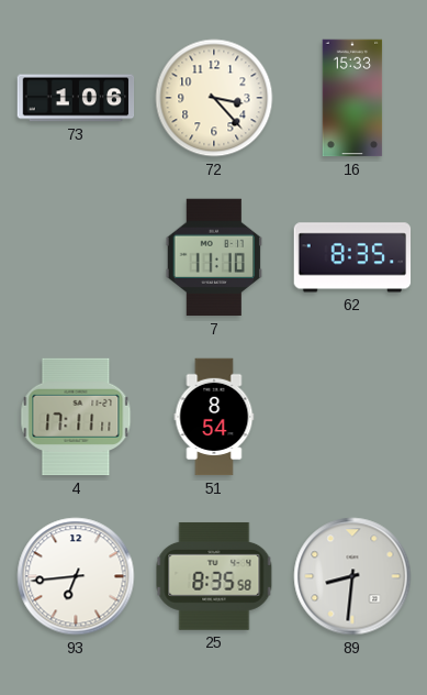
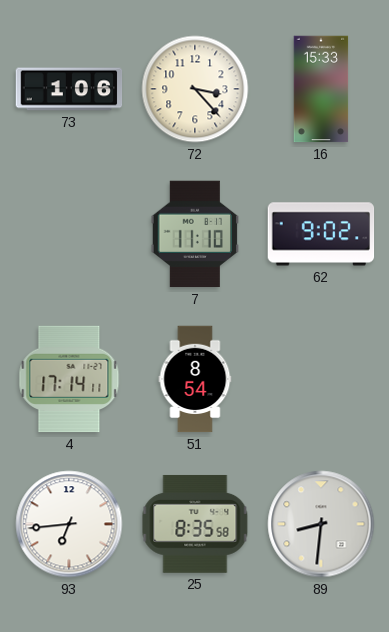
62: 8:35 -> 9:02 (321, 234)
4: 17:11 -> 17:14 (69, 379)
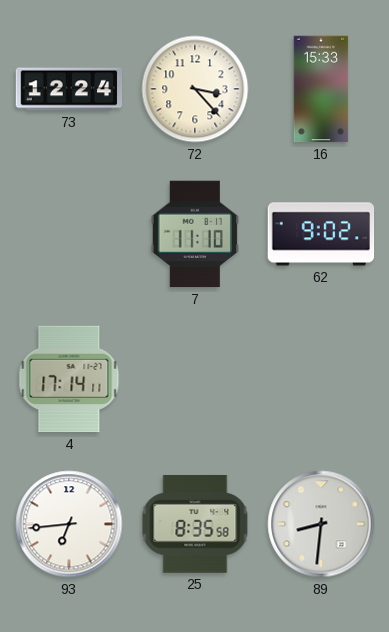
73: 1:06 -> 12:24 (69, 89)
51: 8:54 -> none (195, 379)
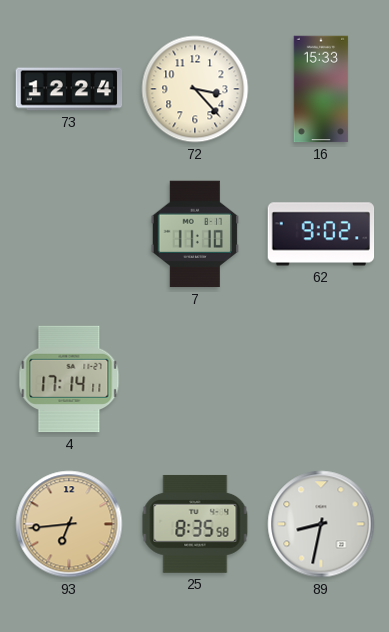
93 dial: white -> champagne (69, 524)
89: 8:31 -> 8:32 (321, 524)
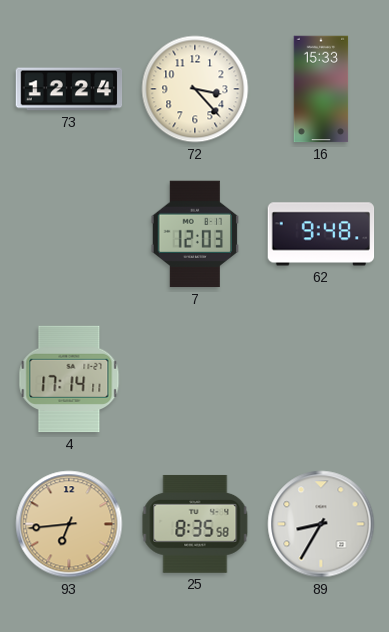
7: 11:10 -> 12:03 (195, 234)
62: 9:02 -> 9:48 (321, 234)
89: 8:32 -> 8:35 (321, 524)
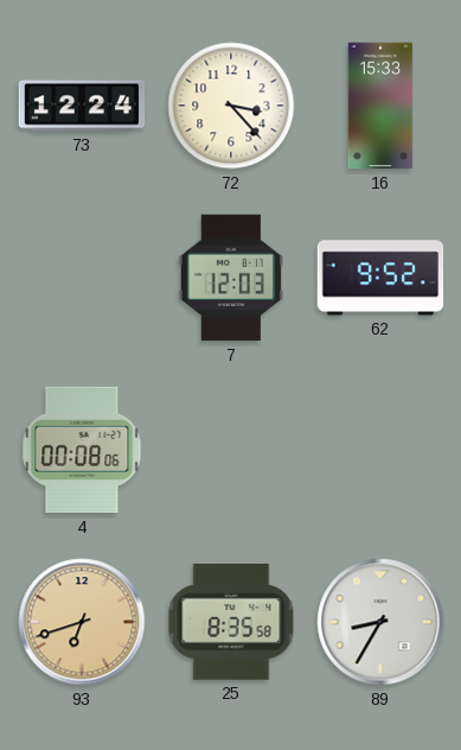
62: 9:48 -> 9:52 (380, 278)
4: 17:14 -> 00:08 (82, 450)
93: 6:44 -> 6:42 (82, 622)
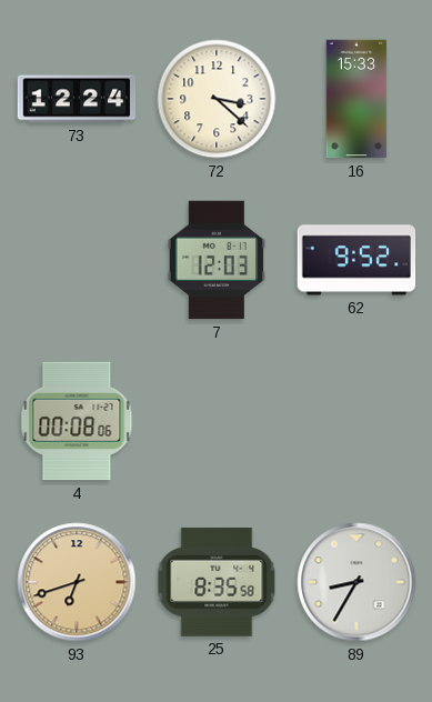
72: 3:23 -> 3:22 (217, 99)
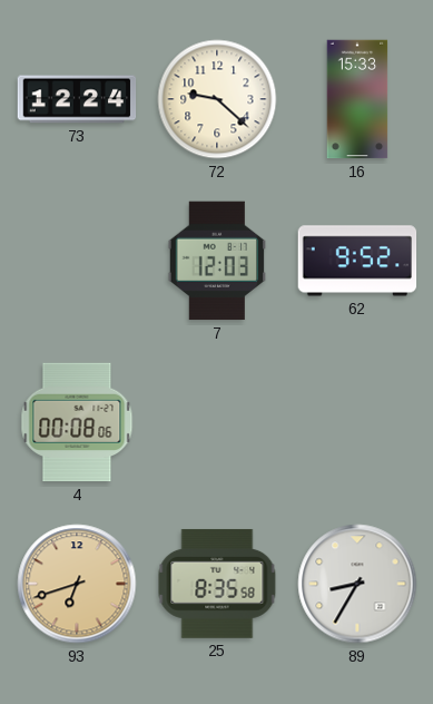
72: 3:22 -> 9:22 (217, 99)
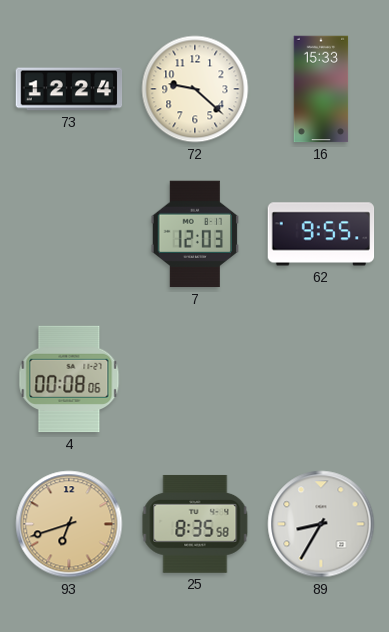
62: 9:52 -> 9:55 (321, 234)
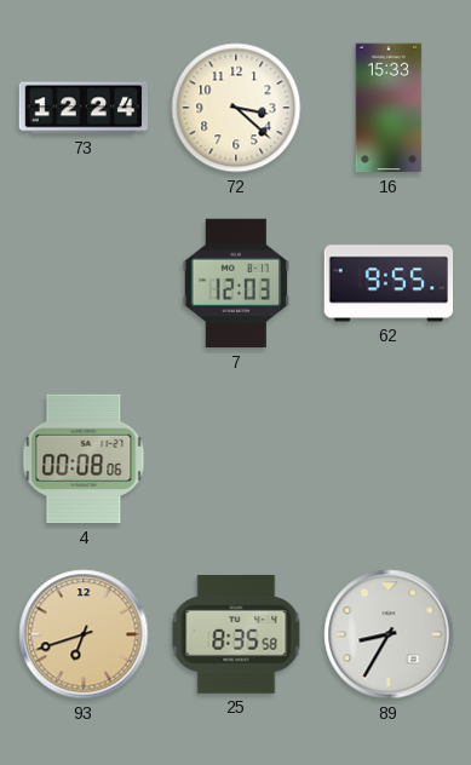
72: 9:22 -> 3:22 (236, 108)
